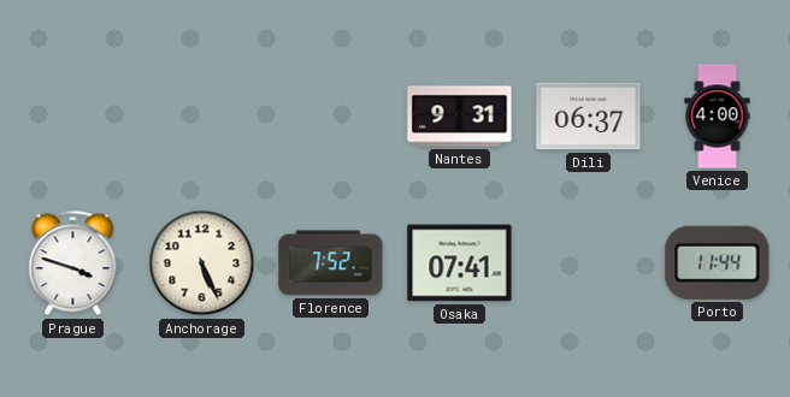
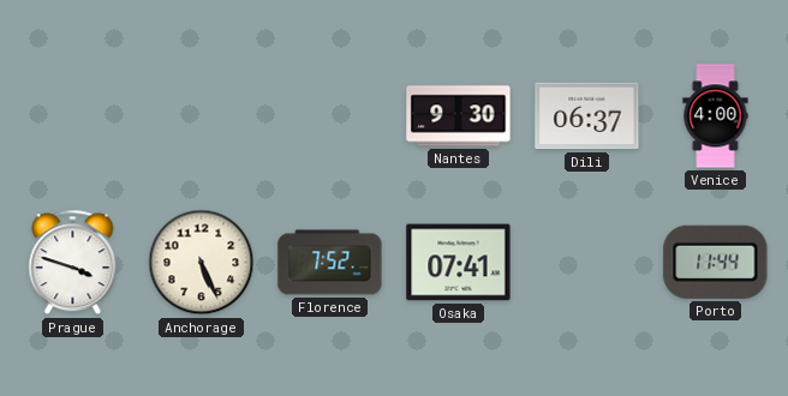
Nantes: 9:31 -> 9:30 (459, 116)
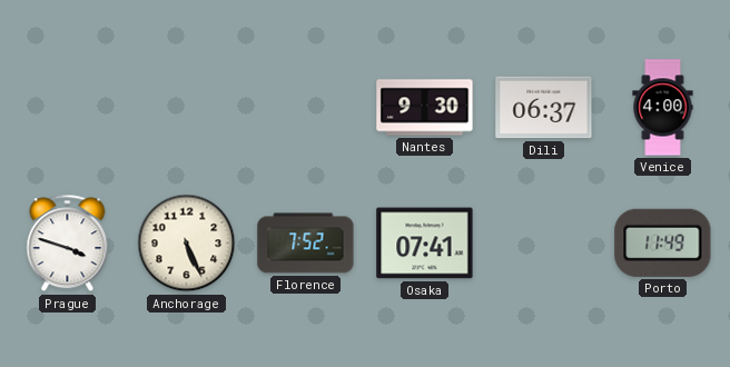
Porto: 11:44 -> 11:49 (663, 242)
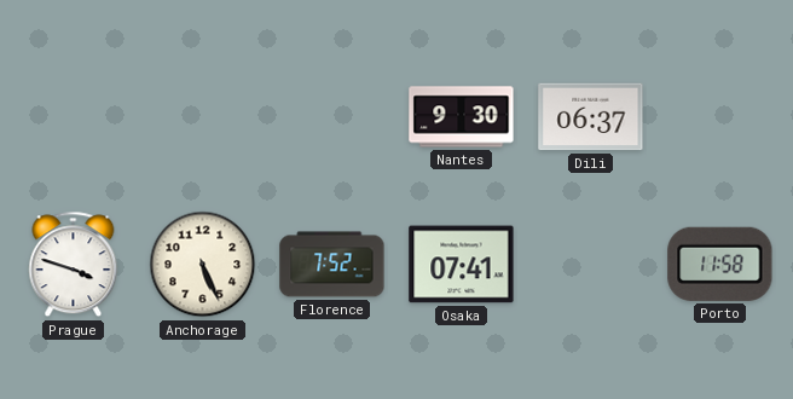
Venice: 4:00 -> none (663, 108)
Porto: 11:49 -> 11:58 (720, 264)
